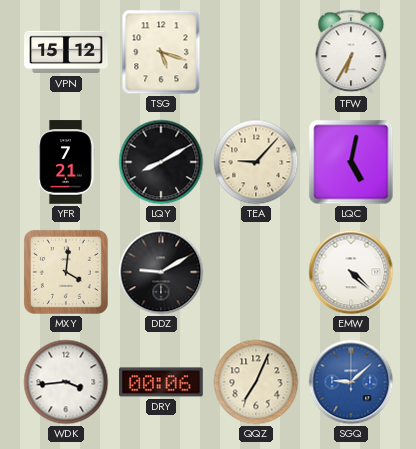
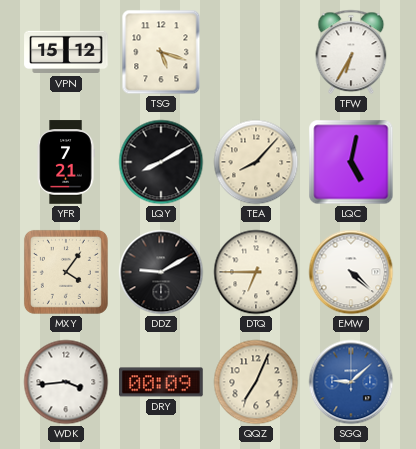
TEA: 9:07 -> 8:07 (256, 162)
MXY: 4:01 -> 4:06 (66, 272)
DTQ: none -> 6:45 (256, 272)
DRY: 00:06 -> 00:09 (161, 382)
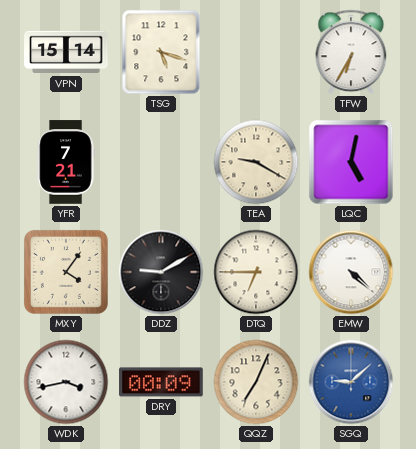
VPN: 15:12 -> 15:14 (66, 52)
LQY: 8:10 -> none (161, 162)
TEA: 8:07 -> 9:20 (256, 162)
WDK: 3:44 -> 3:43 (66, 382)
